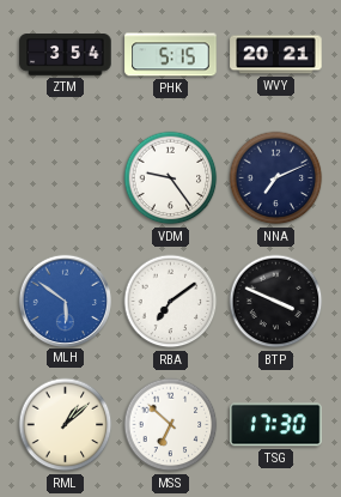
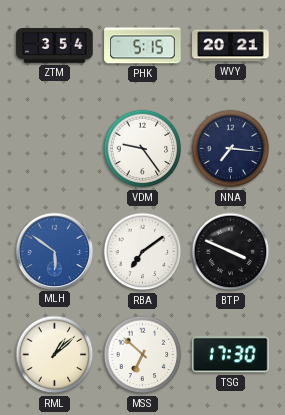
NNA: 7:11 -> 7:16 (231, 149)
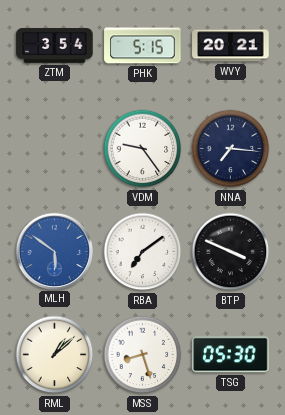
MSS: 6:52 -> 8:27 (143, 355)
TSG: 17:30 -> 05:30 (231, 355)
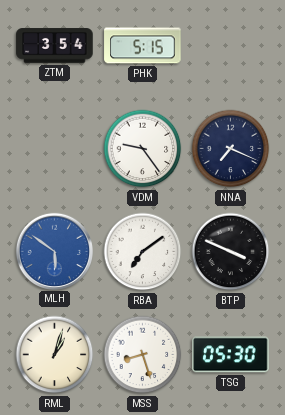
WVY: 20:21 -> none (231, 46)
NNA: 7:16 -> 7:19 (231, 149)
RML: 1:08 -> 1:03 (55, 355)
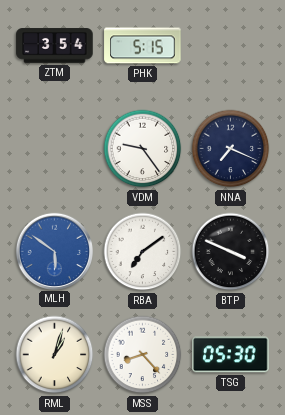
MSS: 8:27 -> 8:23 (143, 355)
